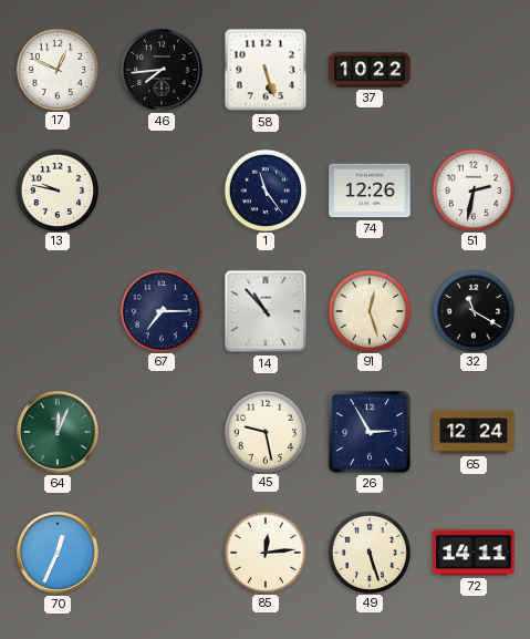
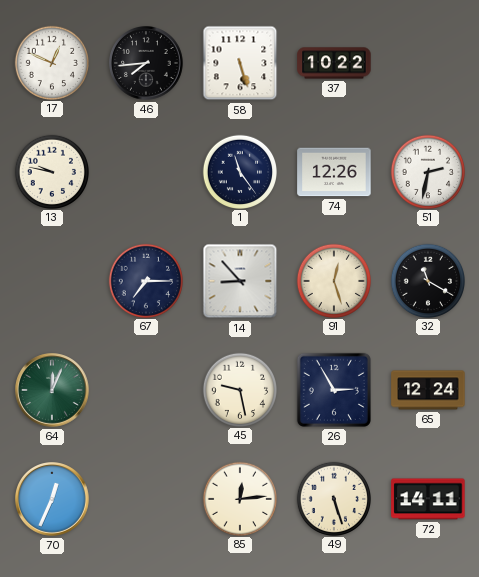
14: 10:53 -> 8:53 (240, 281)
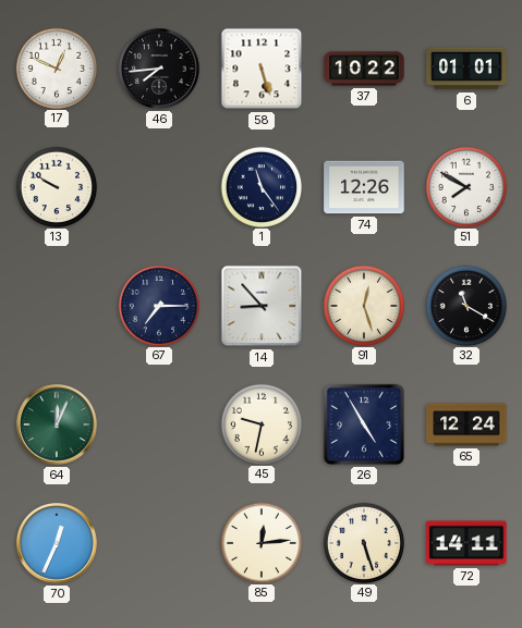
6: none -> 01:01 (466, 69)
13: 9:47 -> 9:50 (56, 186)
51: 2:32 -> 7:50 (465, 186)
45: 9:28 -> 9:32 (260, 423)
26: 2:55 -> 4:55 (364, 424)
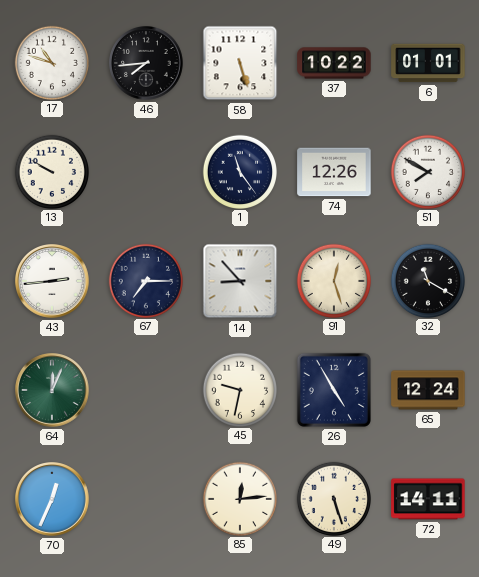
17: 12:49 -> 10:48 (51, 62)
43: none -> 2:44 (53, 282)
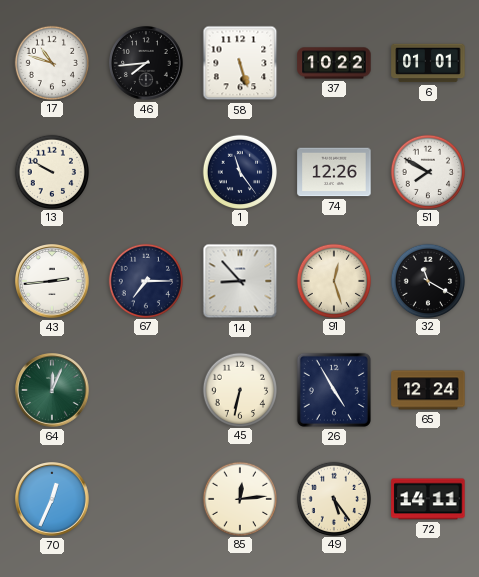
45: 9:32 -> 6:32 (239, 389)
49: 5:27 -> 5:24 (333, 498)
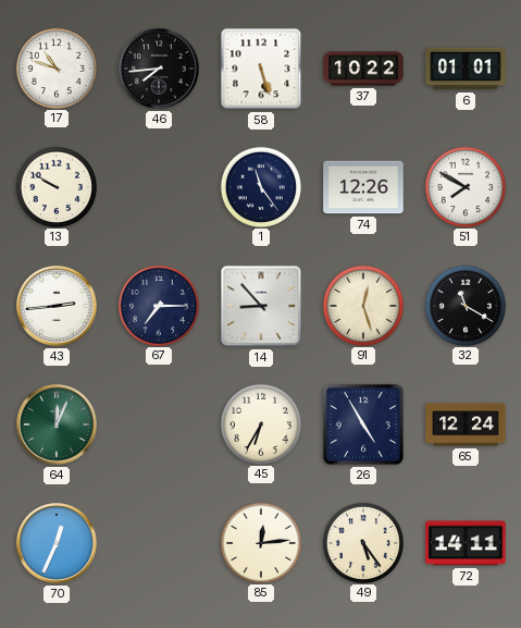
45: 6:32 -> 6:35 (260, 423)
